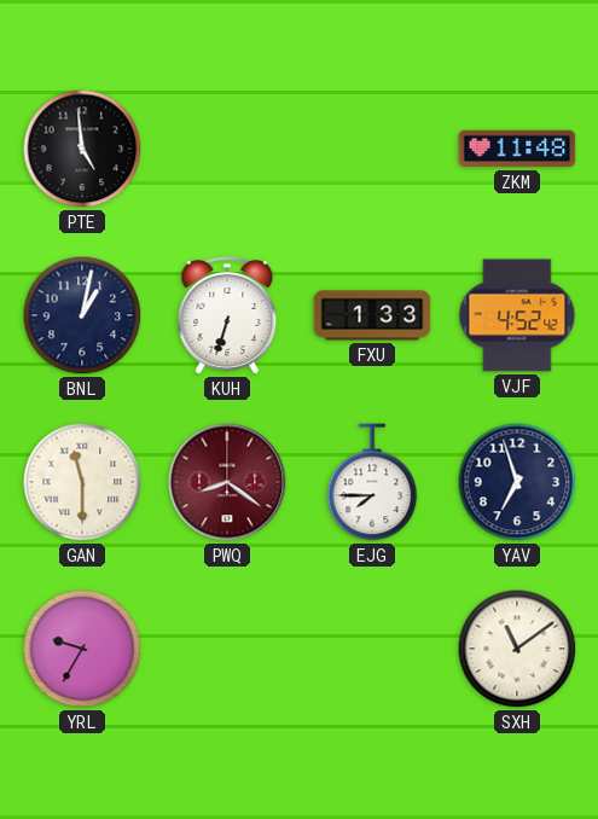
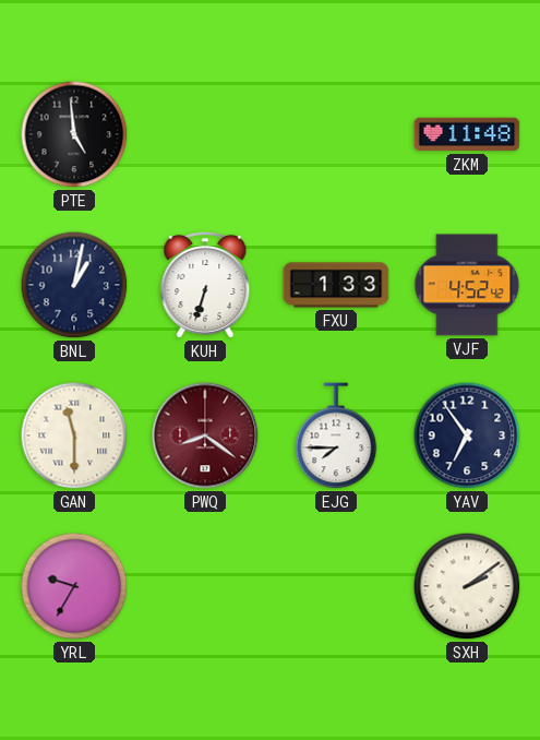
YAV: 6:57 -> 6:54 (467, 435)
SXH: 11:09 -> 2:09 (467, 586)
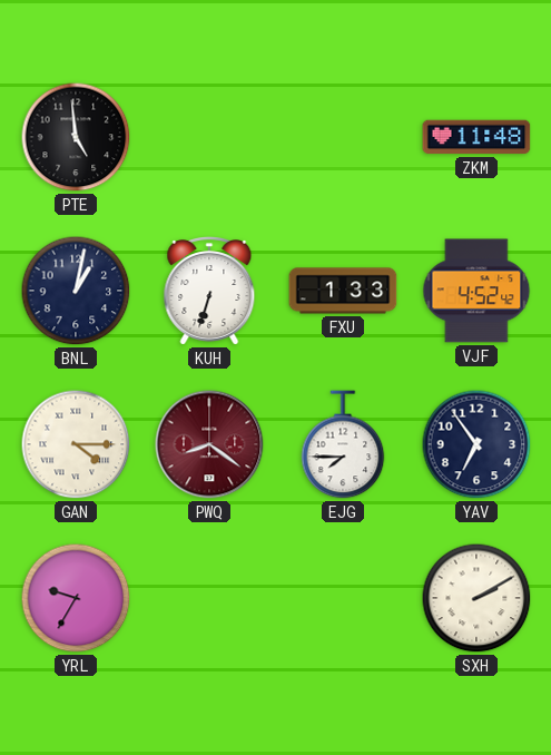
GAN: 11:30 -> 4:15 (76, 444)
SXH: 2:09 -> 2:10 (476, 598)
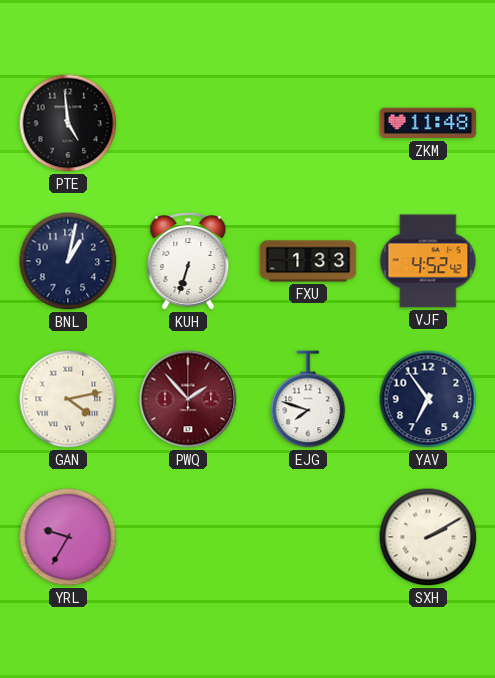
GAN: 4:15 -> 4:13 (68, 399)
PWQ: 8:21 -> 1:53 (188, 399)
EJG: 7:45 -> 7:48 (308, 399)
